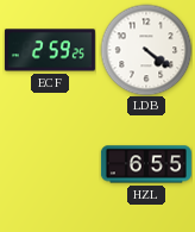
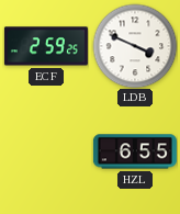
LDB: 4:21 -> 3:49 (135, 46)
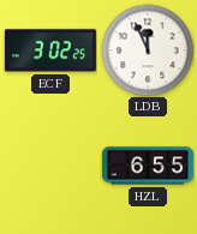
ECF: 2:59 -> 3:02 (50, 50)
LDB: 3:49 -> 11:56 (148, 50)
